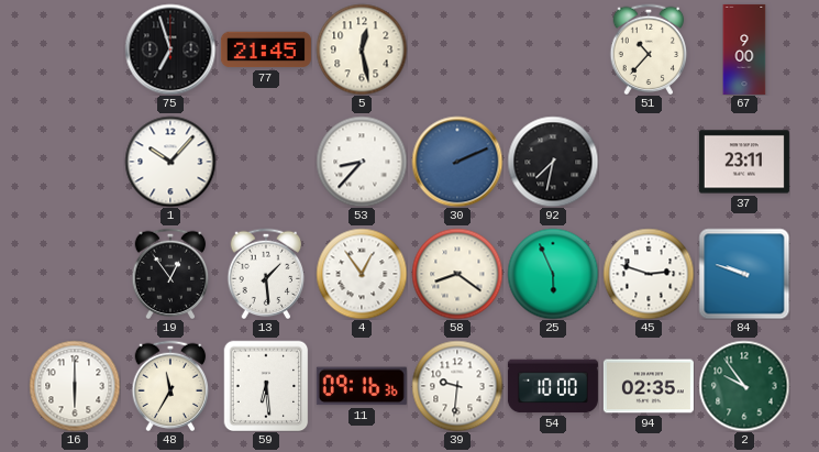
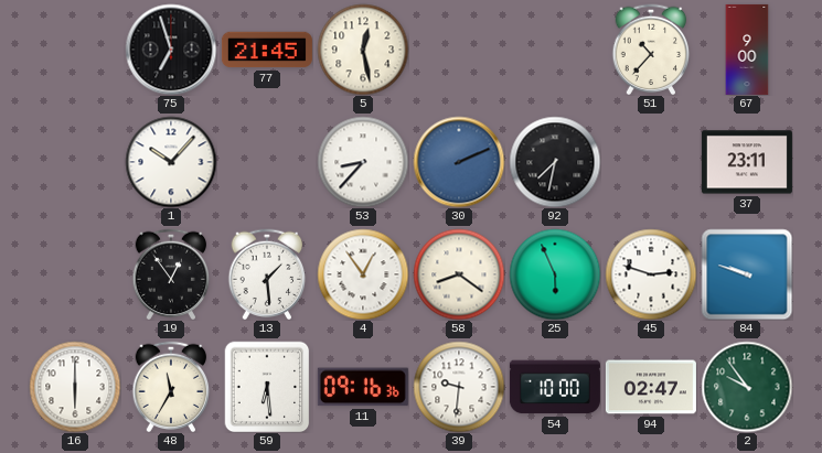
94: 02:35 -> 02:47 (651, 387)
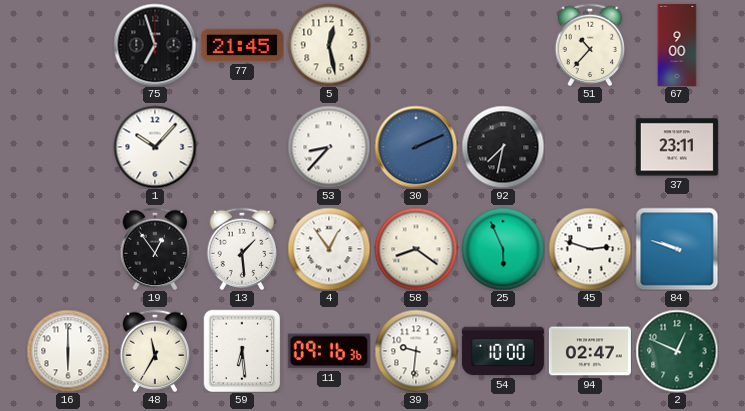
2: 9:54 -> 12:49 (677, 351)
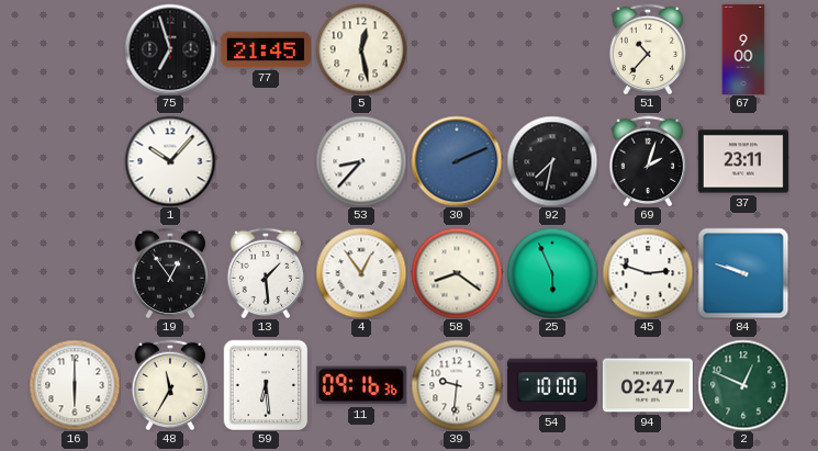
69: none -> 2:03 (648, 161)
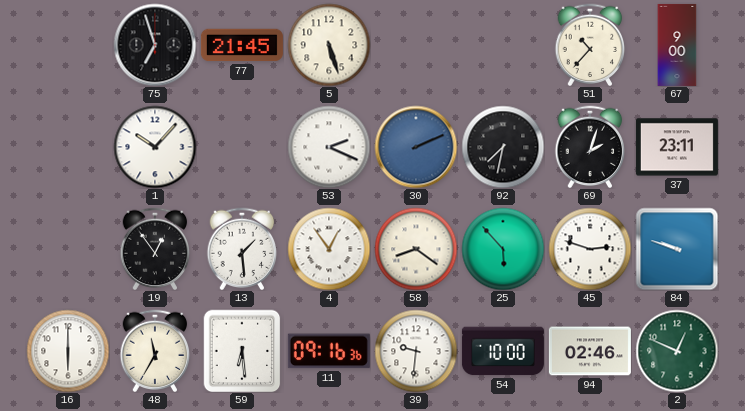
5: 12:28 -> 5:27 (329, 45)
53: 8:37 -> 2:19 (329, 147)
25: 5:56 -> 5:53 (503, 249)
94: 02:47 -> 02:46 (590, 351)
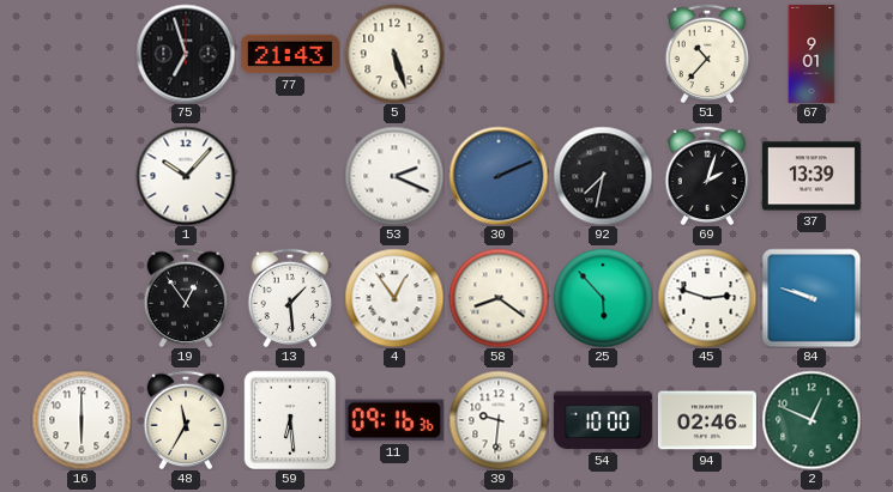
77: 21:45 -> 21:43 (290, 54)
67: 9:00 -> 9:01 (811, 54)
37: 23:11 -> 13:39 (811, 176)
